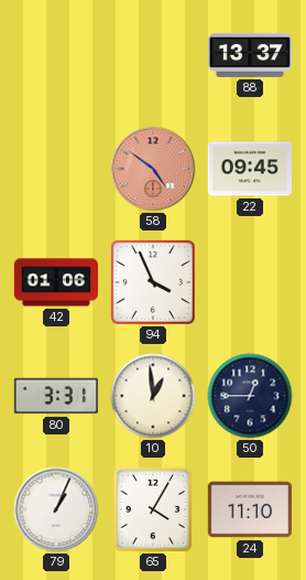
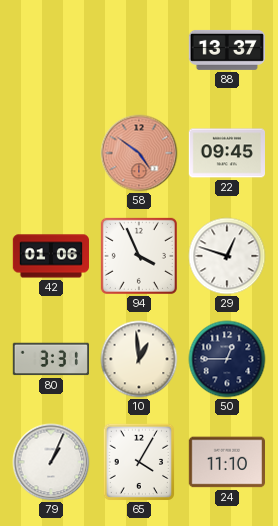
29: none -> 12:48 (227, 256)
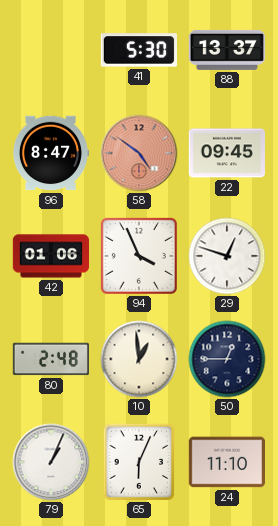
41: none -> 5:30 (138, 50)
96: none -> 8:47 (50, 153)
80: 3:31 -> 2:48 (50, 359)
65: 4:05 -> 6:04 (138, 461)
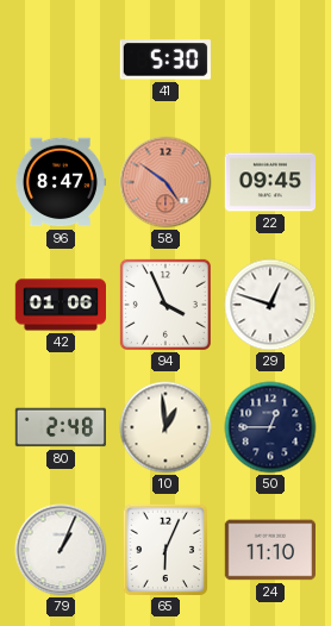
88: 13:37 -> none (226, 50)
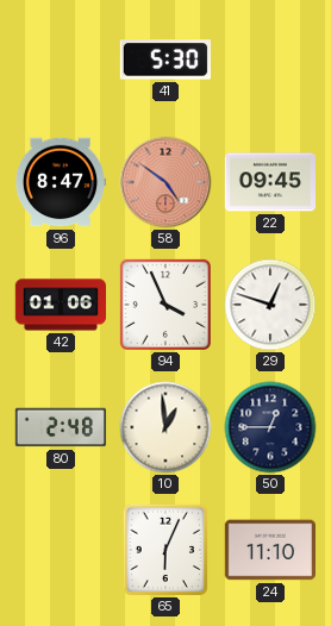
79: 1:04 -> none (61, 550)
